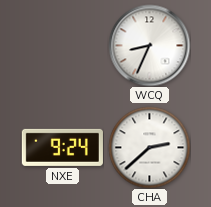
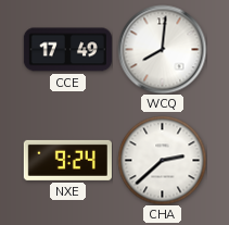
CCE: none -> 17:49 (67, 50)
WCQ: 8:34 -> 8:01 (162, 49)
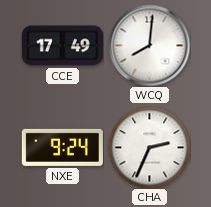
CHA: 2:38 -> 2:34 (149, 147)
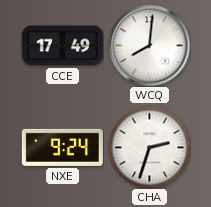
CHA: 2:34 -> 2:33 (149, 147)
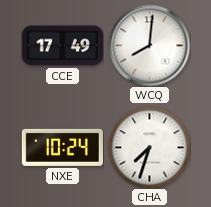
NXE: 9:24 -> 10:24 (62, 147)
CHA: 2:33 -> 7:33 (149, 147)
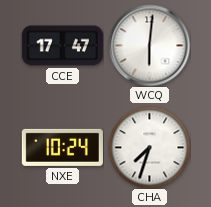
CCE: 17:49 -> 17:47 (62, 46)
WCQ: 8:01 -> 6:01 (149, 45)
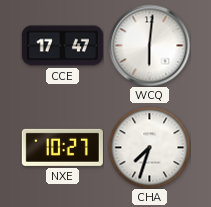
NXE: 10:24 -> 10:27 (62, 147)
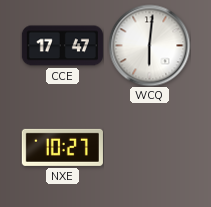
CHA: 7:33 -> none (149, 147)
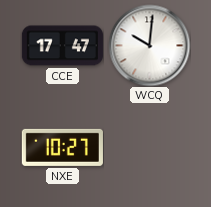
WCQ: 6:01 -> 10:01 (149, 45)
